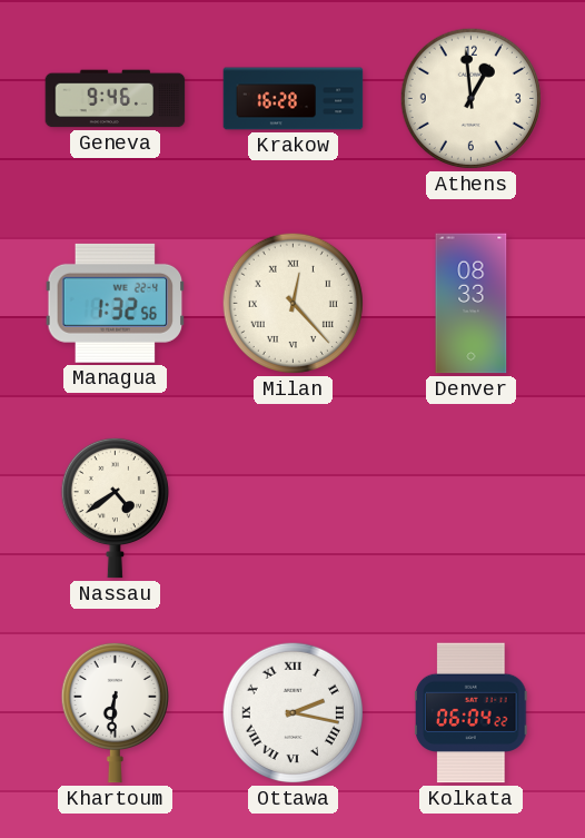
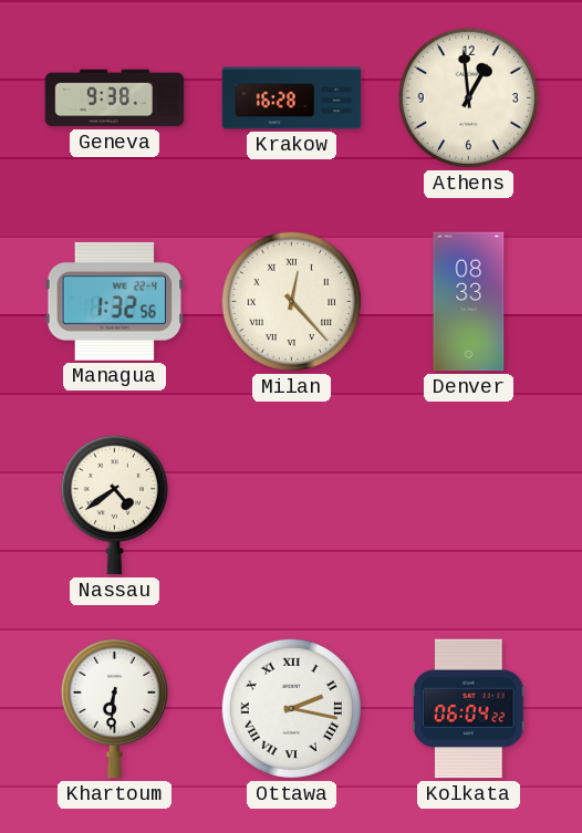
Geneva: 9:46 -> 9:38 (115, 98)
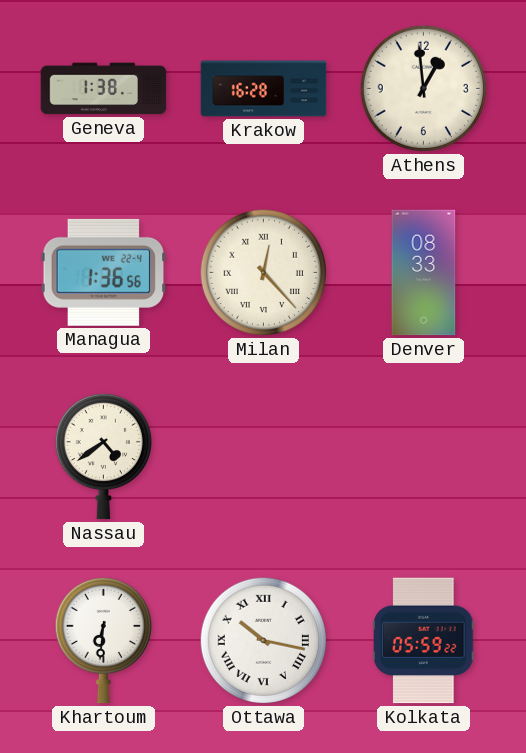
Geneva: 9:38 -> 1:38 (104, 89)
Managua: 1:32 -> 1:36 (104, 272)
Ottawa: 2:17 -> 10:17 (263, 640)
Kolkata: 06:04 -> 05:59 (424, 641)
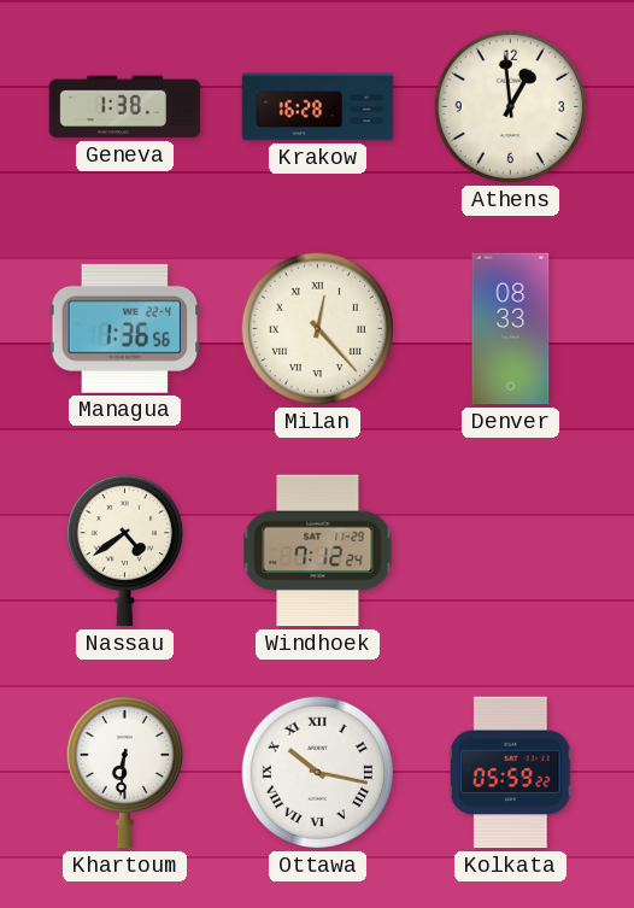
Windhoek: none -> 7:12 (318, 551)
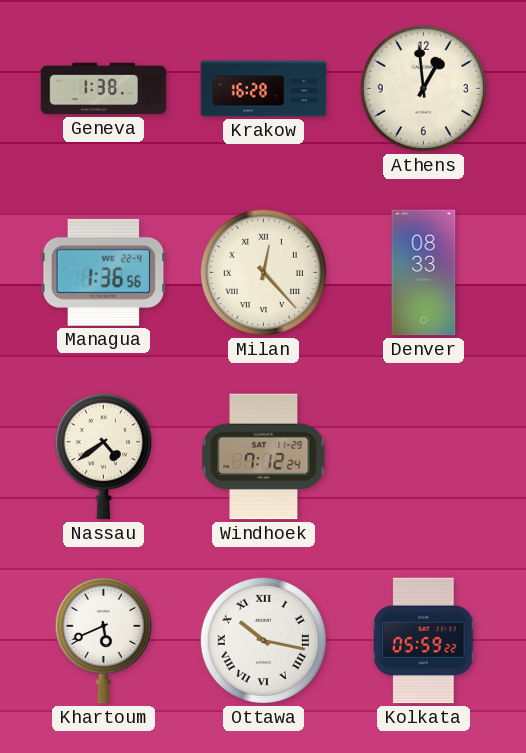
Khartoum: 6:31 -> 5:41 (103, 640)
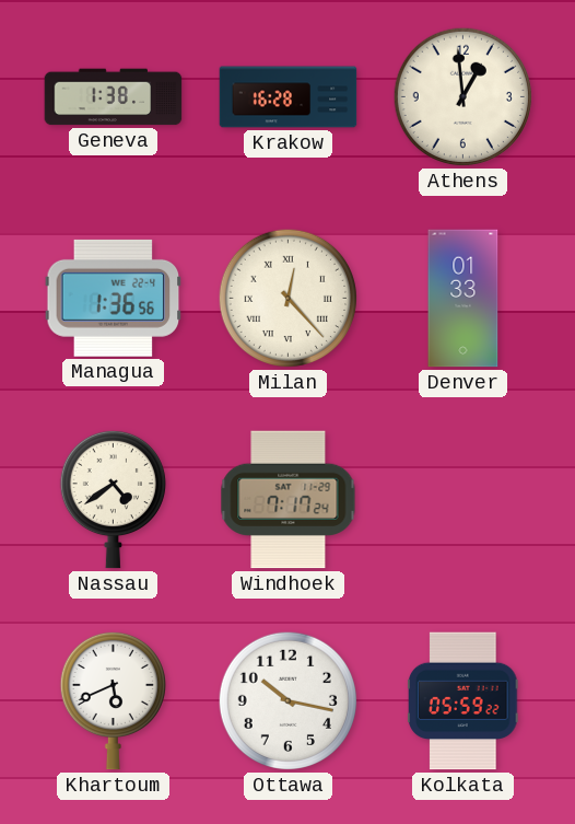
Denver: 08:33 -> 01:33 (463, 299)
Windhoek: 7:12 -> 7:17 (289, 500)
Ottawa numerals: Roman -> Arabic (287, 700)
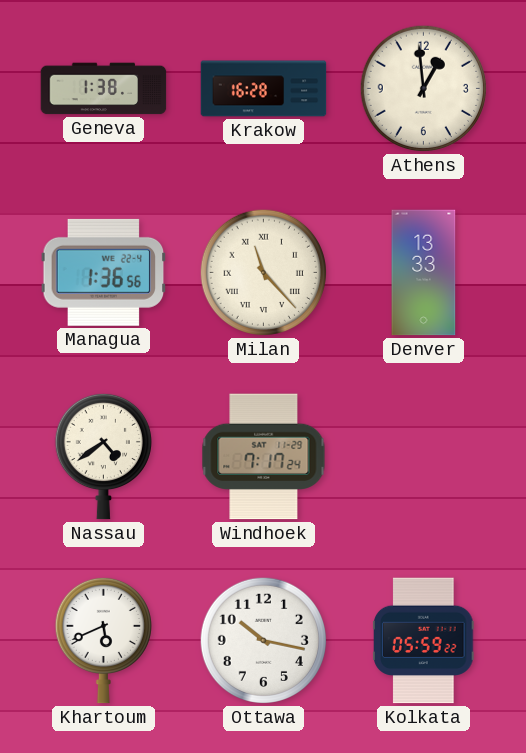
Milan: 12:23 -> 11:23 (263, 272)
Denver: 01:33 -> 13:33 (424, 273)
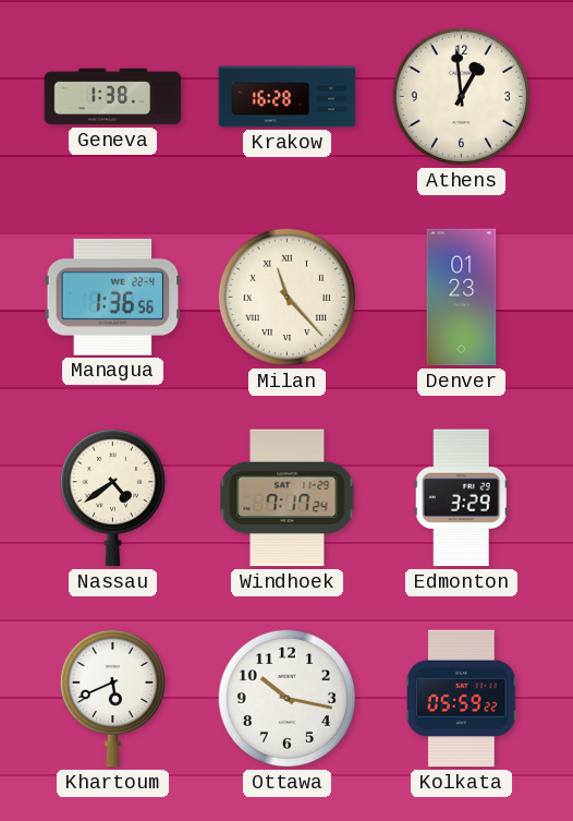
Denver: 13:33 -> 01:23 (462, 298)
Edmonton: none -> 3:29 (461, 498)
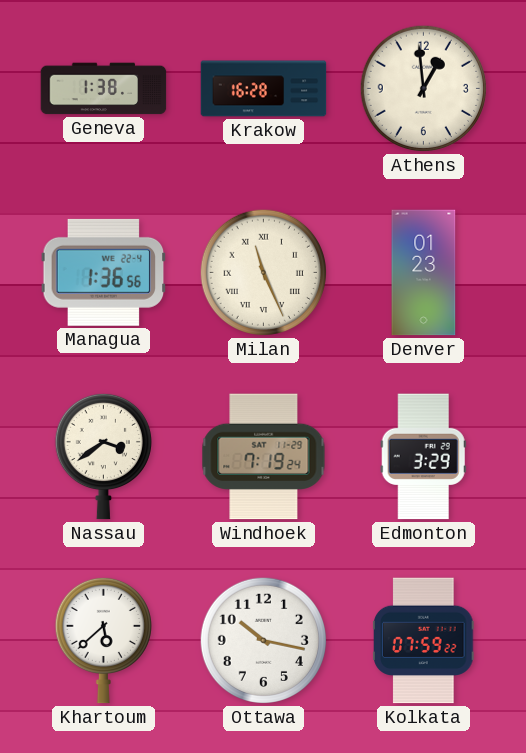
Milan: 11:23 -> 11:26 (263, 272)
Nassau: 4:39 -> 3:39 (103, 456)
Windhoek: 7:17 -> 7:19 (264, 457)
Khartoum: 5:41 -> 5:38 (103, 640)
Kolkata: 05:59 -> 07:59 (424, 641)
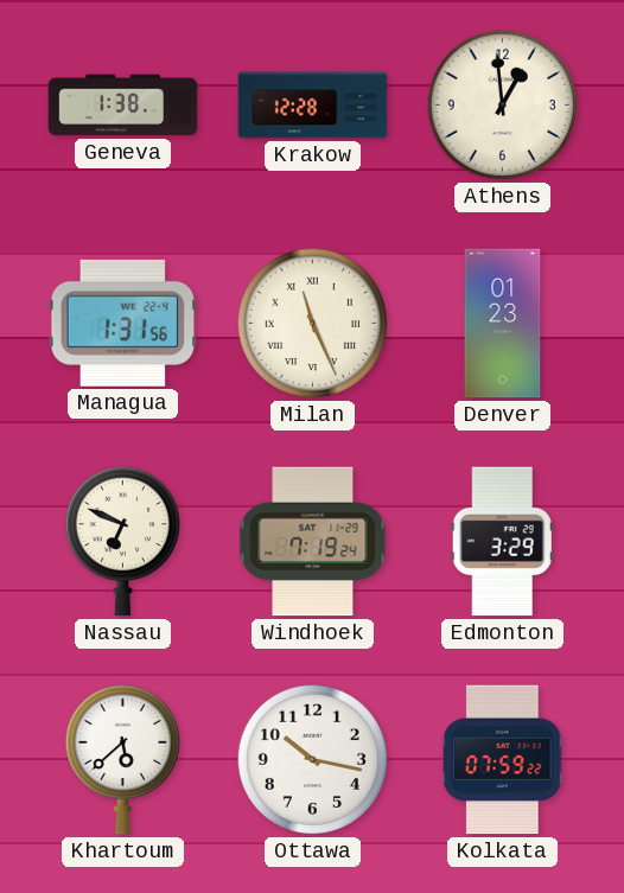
Krakow: 16:28 -> 12:28 (313, 106)
Managua: 1:36 -> 1:31 (123, 323)
Nassau: 3:39 -> 6:49 (122, 541)
